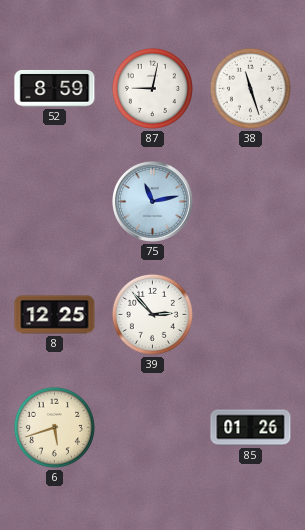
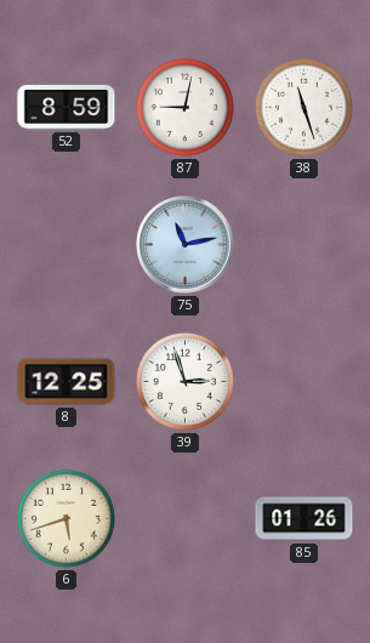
39: 2:53 -> 2:57 (184, 381)
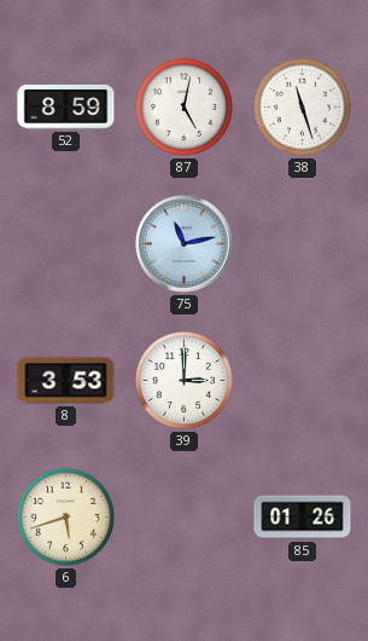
87: 9:02 -> 5:02 (183, 106)
8: 12:25 -> 3:53 (66, 381)
39: 2:57 -> 3:00 (183, 380)
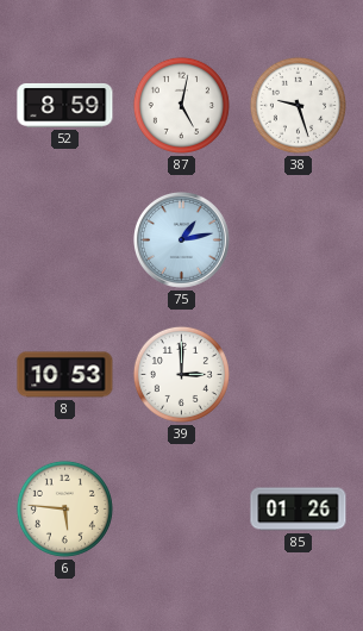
38: 11:27 -> 9:27 (298, 105)
75: 11:13 -> 1:13 (182, 240)
8: 3:53 -> 10:53 (65, 375)
6: 5:42 -> 5:46 (64, 508)
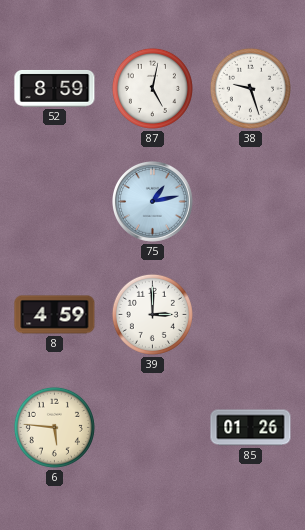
8: 10:53 -> 4:59 (55, 315)
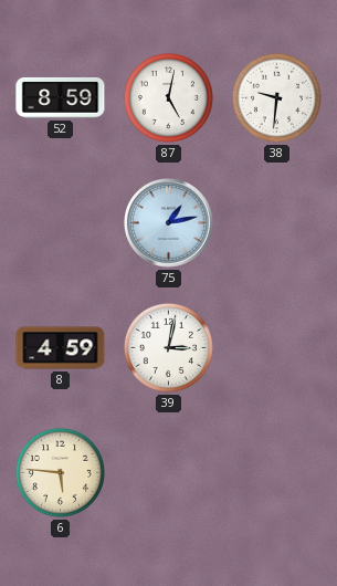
38: 9:27 -> 9:31 (276, 97)
39: 3:00 -> 3:02 (168, 347)
85: 01:26 -> none (251, 428)
